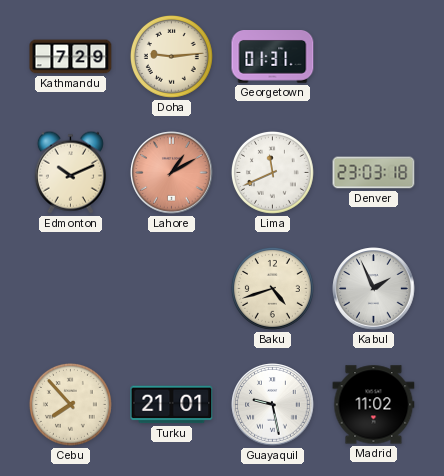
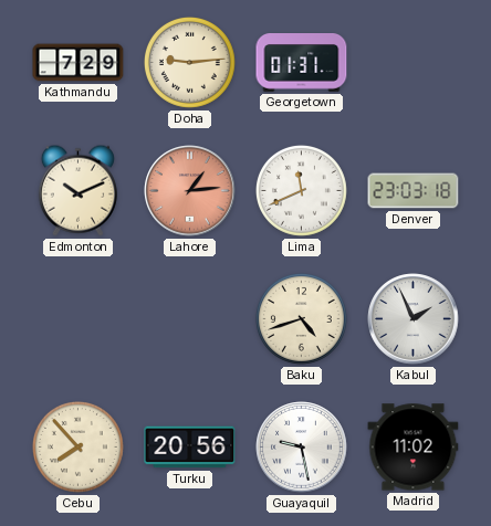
Lahore: 1:10 -> 1:14 (190, 191)
Turku: 21:01 -> 20:56 (190, 448)
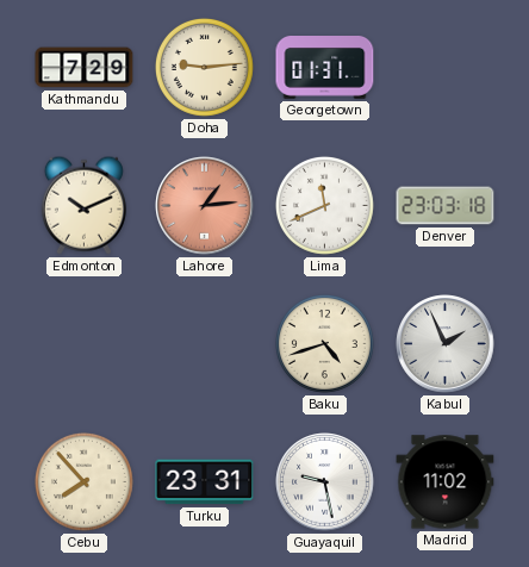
Turku: 20:56 -> 23:31 (205, 482)
